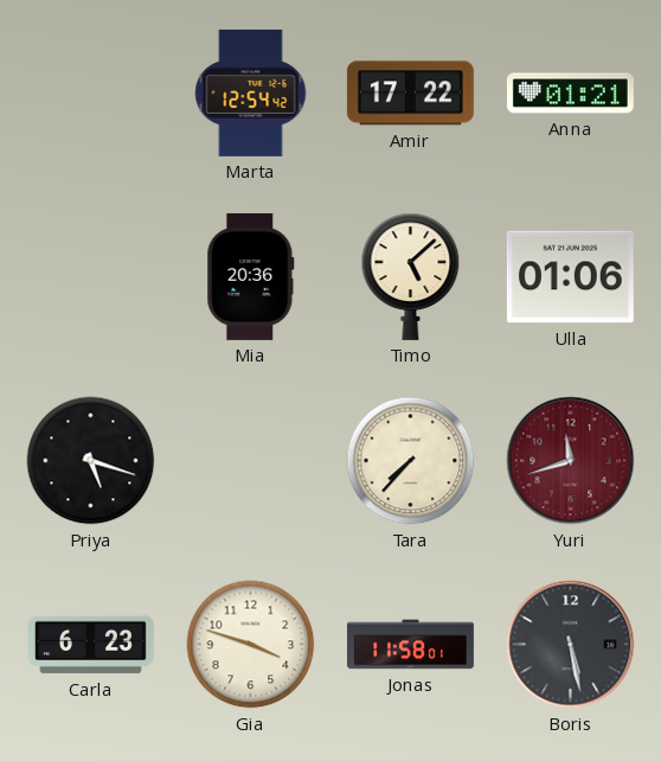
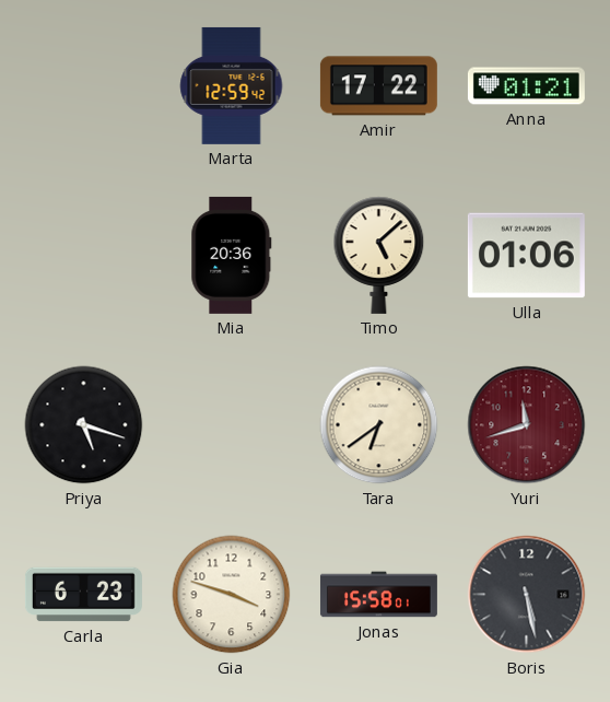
Marta: 12:54 -> 12:59 (232, 85)
Tara: 7:37 -> 6:39 (379, 425)
Jonas: 11:58 -> 15:58 (378, 595)
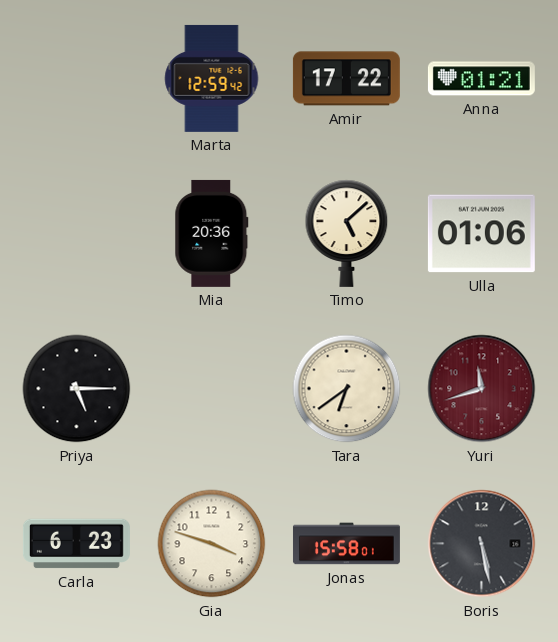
Priya: 5:18 -> 5:15 (77, 389)
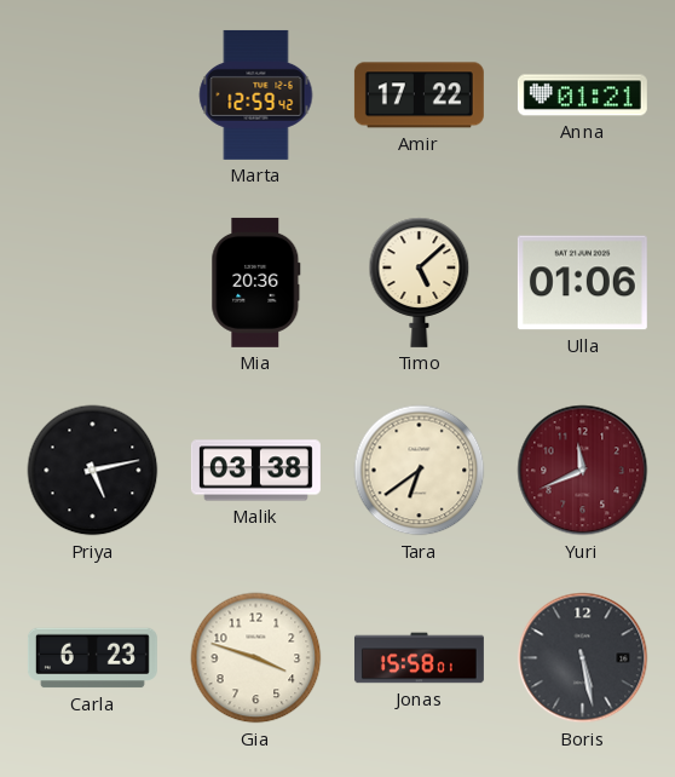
Priya: 5:15 -> 5:13 (93, 471)
Malik: none -> 03:38 (255, 471)
Yuri: 11:42 -> 11:41 (583, 471)
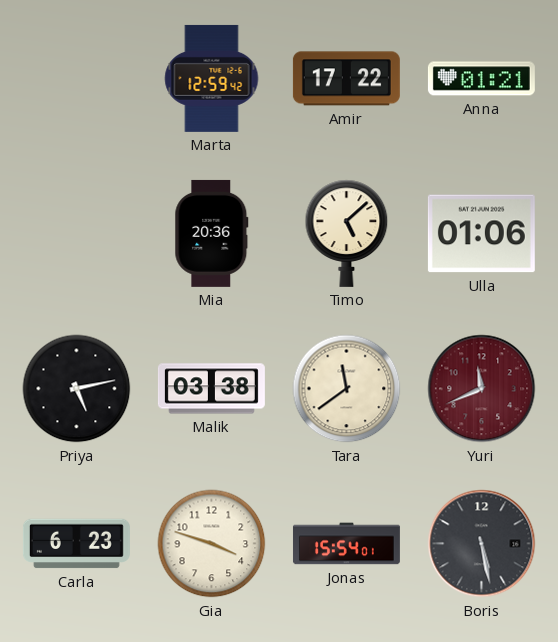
Tara: 6:39 -> 11:39 (347, 389)
Jonas: 15:58 -> 15:54 (346, 544)
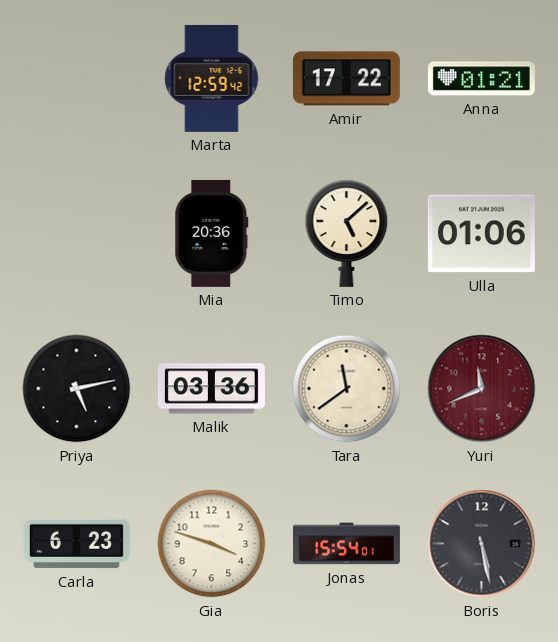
Malik: 03:38 -> 03:36 (211, 389)
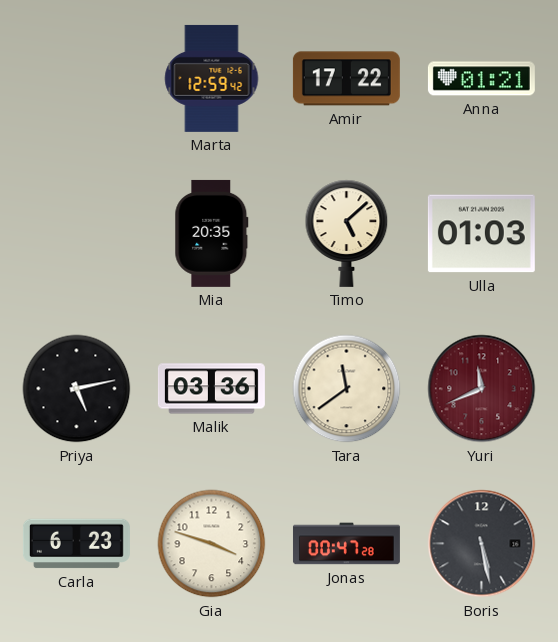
Mia: 20:36 -> 20:35 (212, 233)
Ulla: 01:06 -> 01:03 (481, 234)
Jonas: 15:54 -> 00:47 (346, 544)
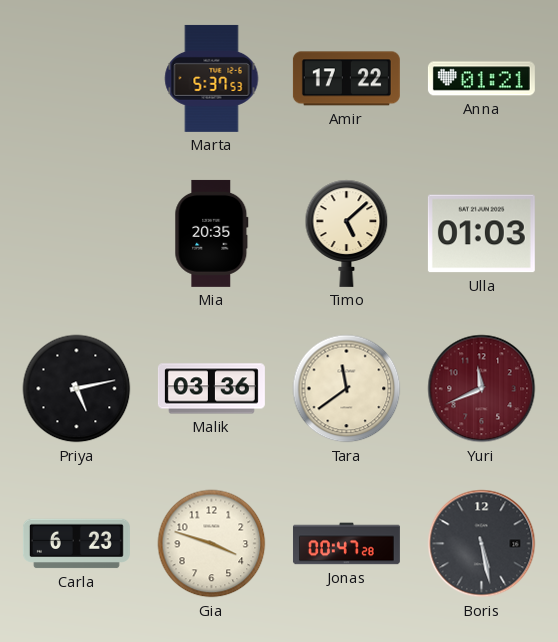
Marta: 12:59 -> 5:37 (212, 78)
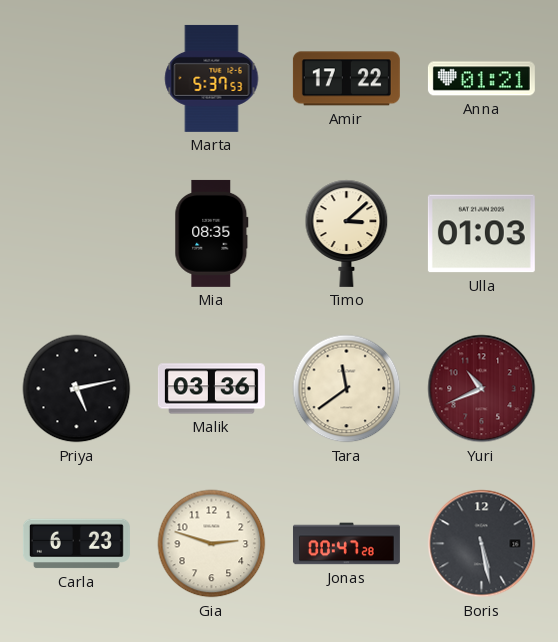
Mia: 20:35 -> 08:35 (212, 233)
Timo: 5:08 -> 3:08 (347, 233)
Yuri: 11:41 -> 10:41 (482, 389)
Gia: 3:48 -> 2:48 (212, 544)
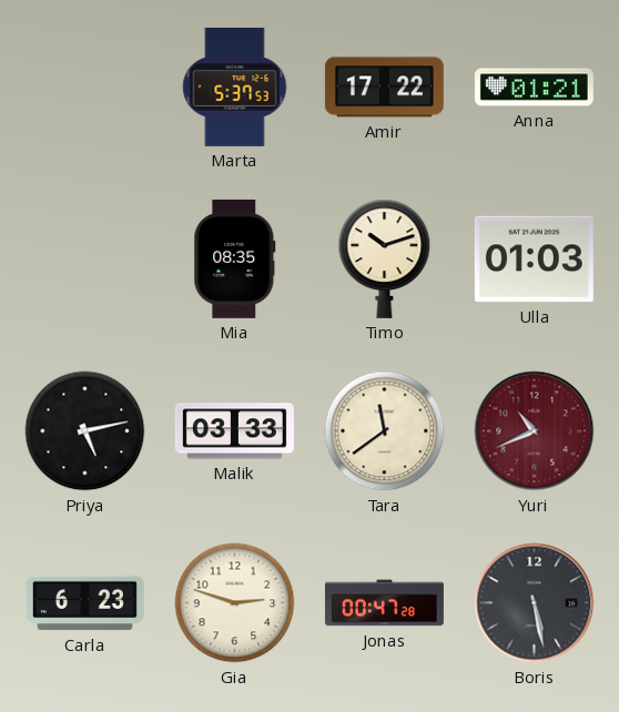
Timo: 3:08 -> 10:12 (385, 258)
Malik: 03:36 -> 03:33 (234, 431)
